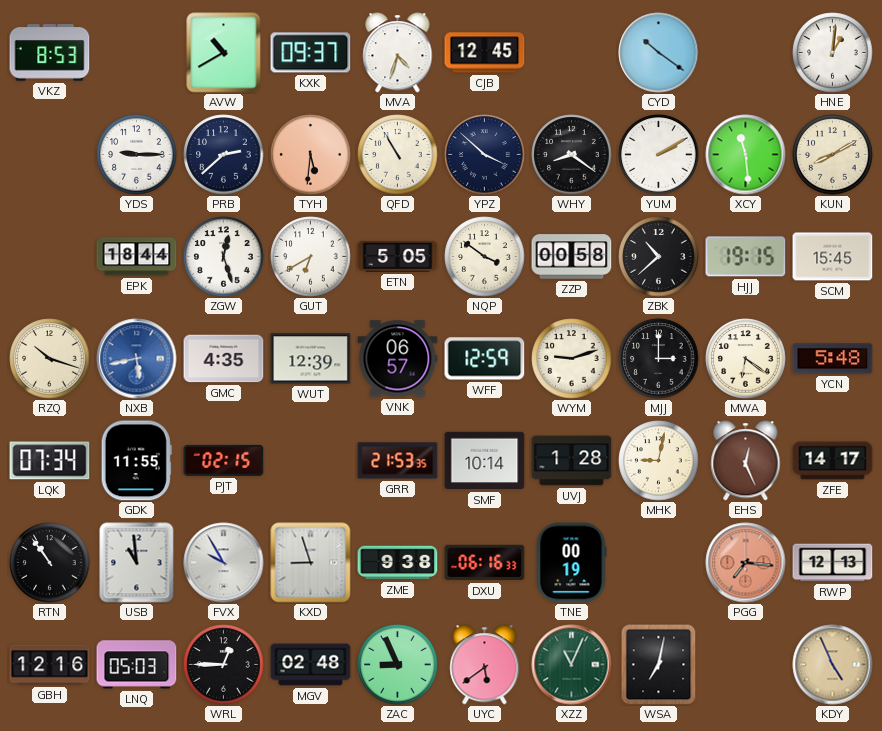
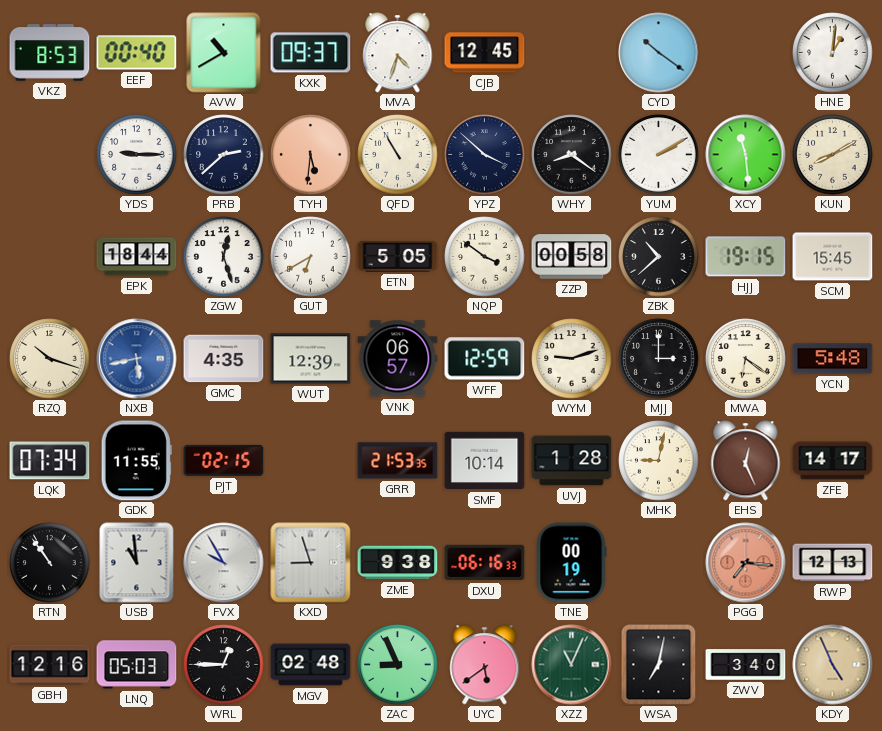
EEF: none -> 00:40 (137, 53)
ZWV: none -> 3:40 (746, 665)
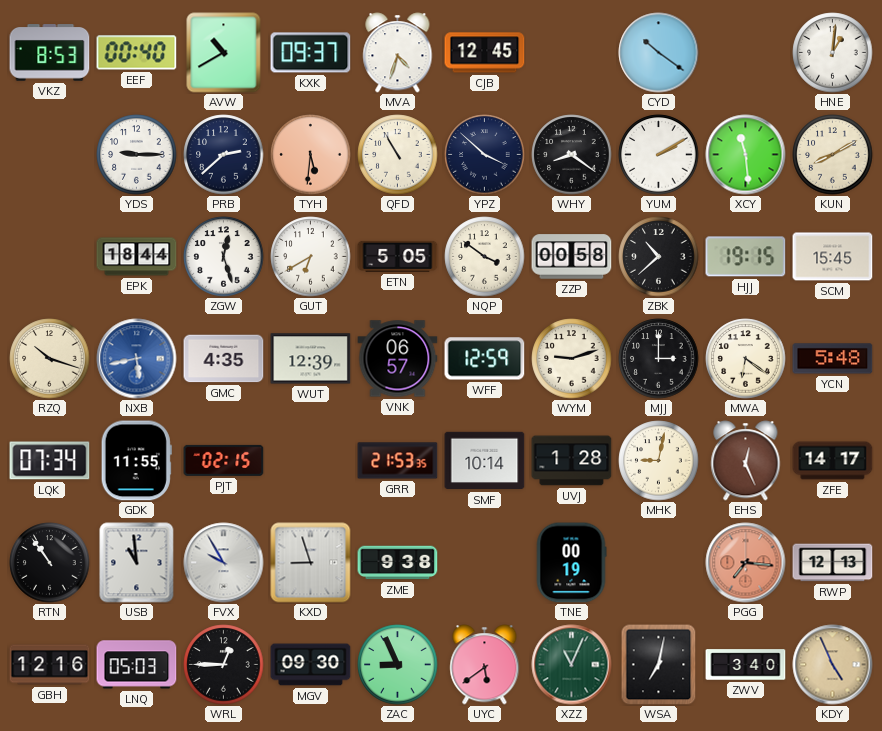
DXU: 06:16 -> none (485, 563)
MGV: 02:48 -> 09:30 (311, 665)
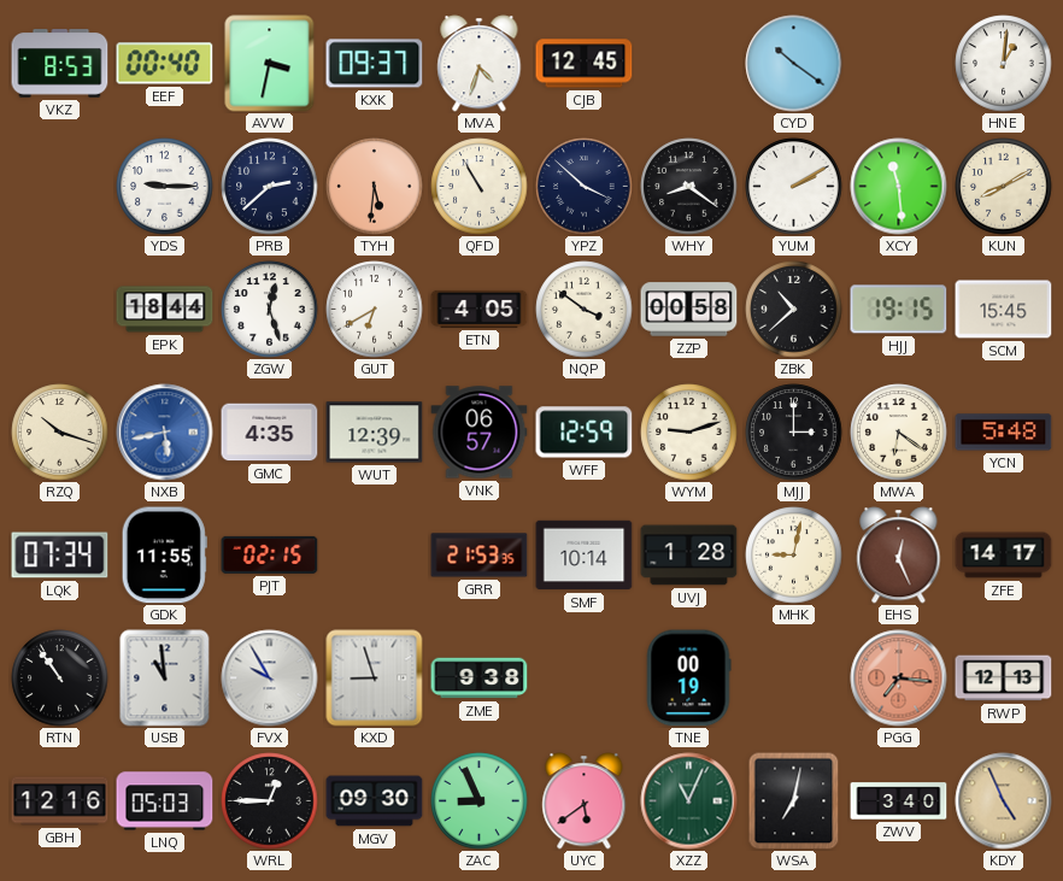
AVW: 10:40 -> 3:32 (270, 64)
ETN: 5:05 -> 4:05 (480, 309)
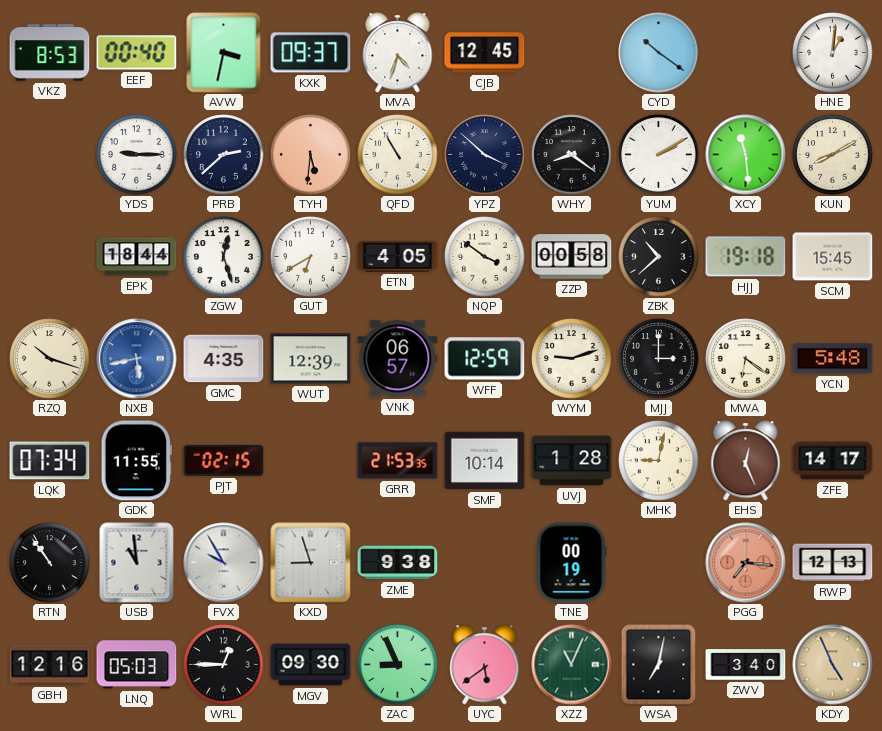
HJJ: 19:15 -> 19:18 (746, 257)
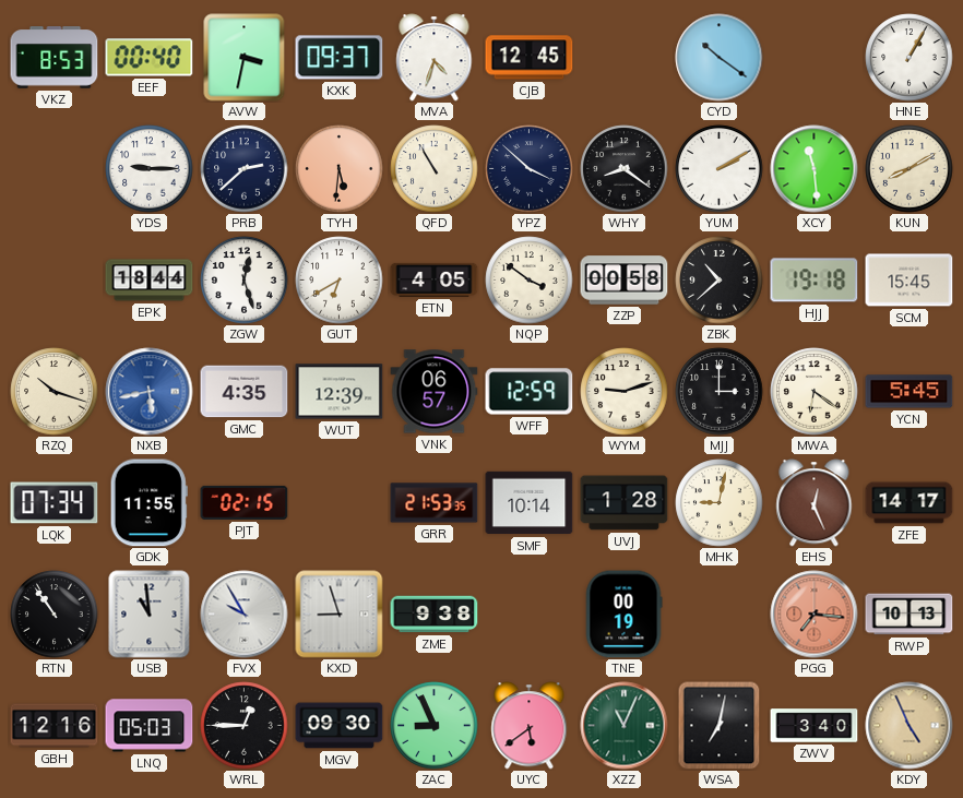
HNE: 1:01 -> 1:05 (909, 58)
YCN: 5:48 -> 5:45 (909, 392)
RWP: 12:13 -> 10:13 (909, 615)
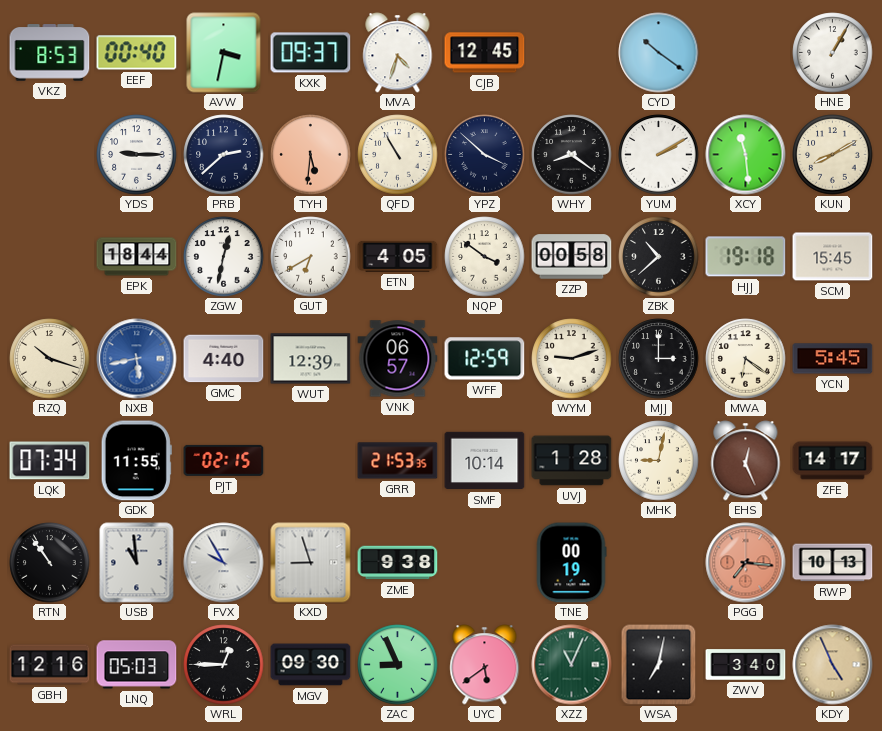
ZGW: 12:27 -> 12:32 (224, 257)
GMC: 4:35 -> 4:40 (224, 359)
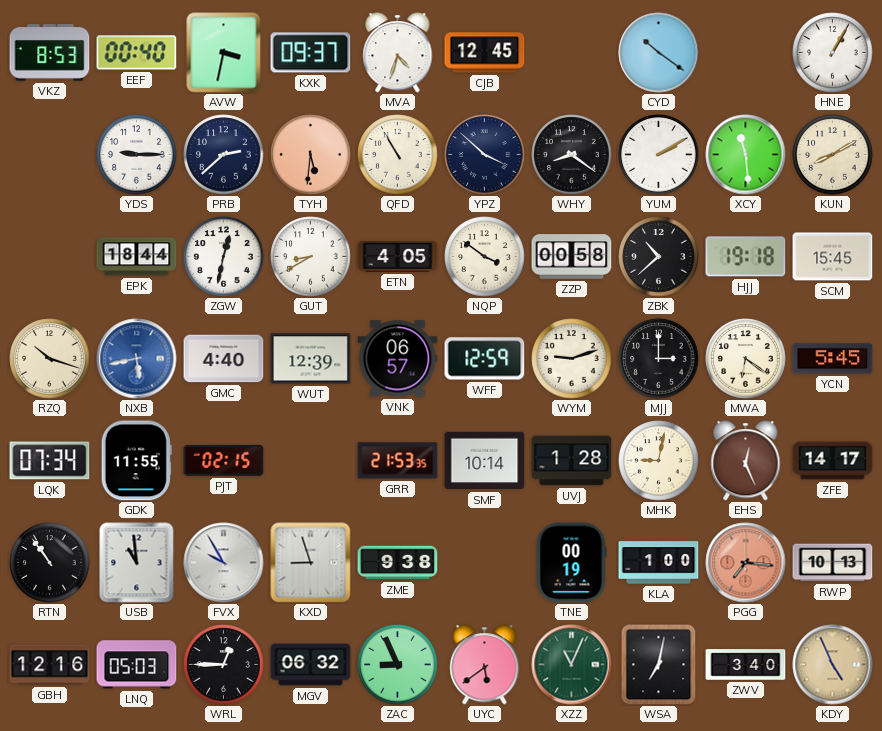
GUT: 6:40 -> 8:40 (311, 257)
KLA: none -> 1:00 (659, 563)
MGV: 09:30 -> 06:32 (311, 665)
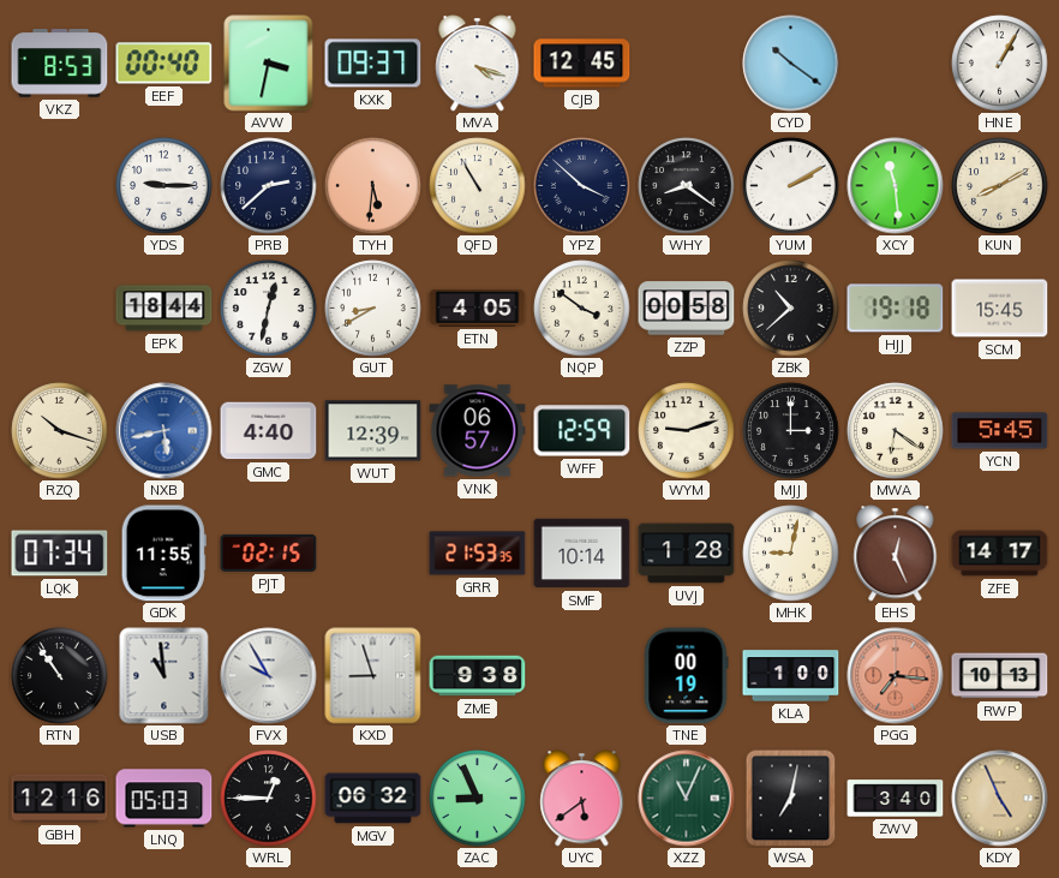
MVA: 4:33 -> 4:18 (478, 64)
